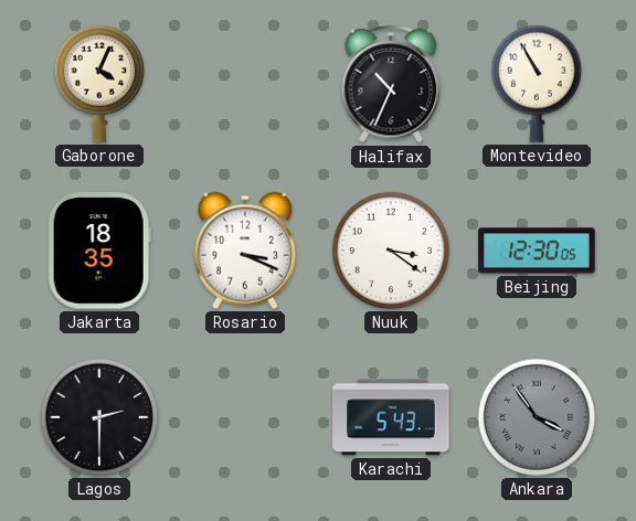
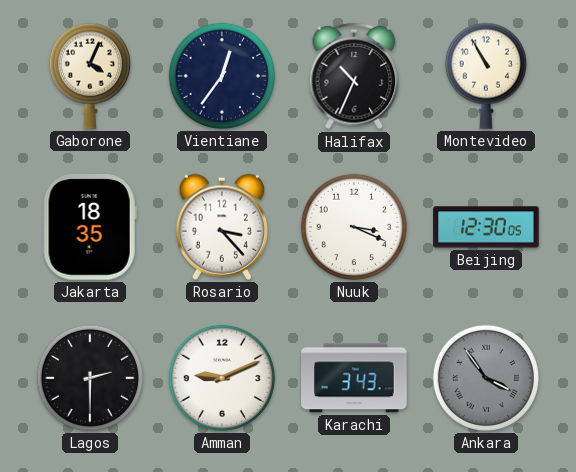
Vientiane: none -> 12:36 (222, 76)
Rosario: 3:19 -> 3:23 (222, 227)
Nuuk: 3:21 -> 3:19 (354, 227)
Amman: none -> 9:11 (222, 378)
Karachi: 5:43 -> 3:43 (354, 378)
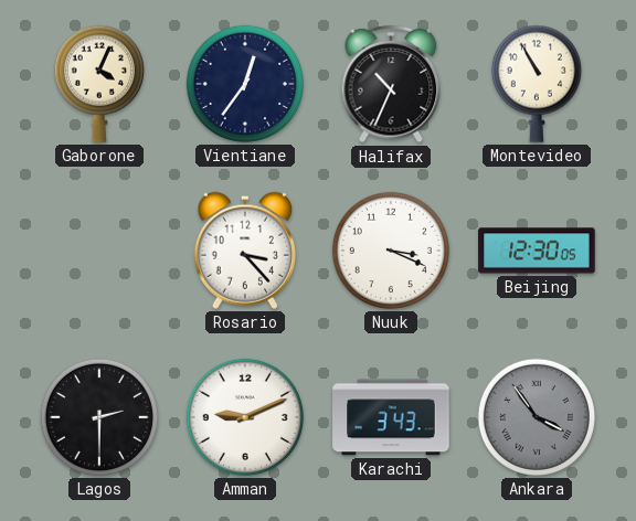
Jakarta: 18:35 -> none (90, 227)
